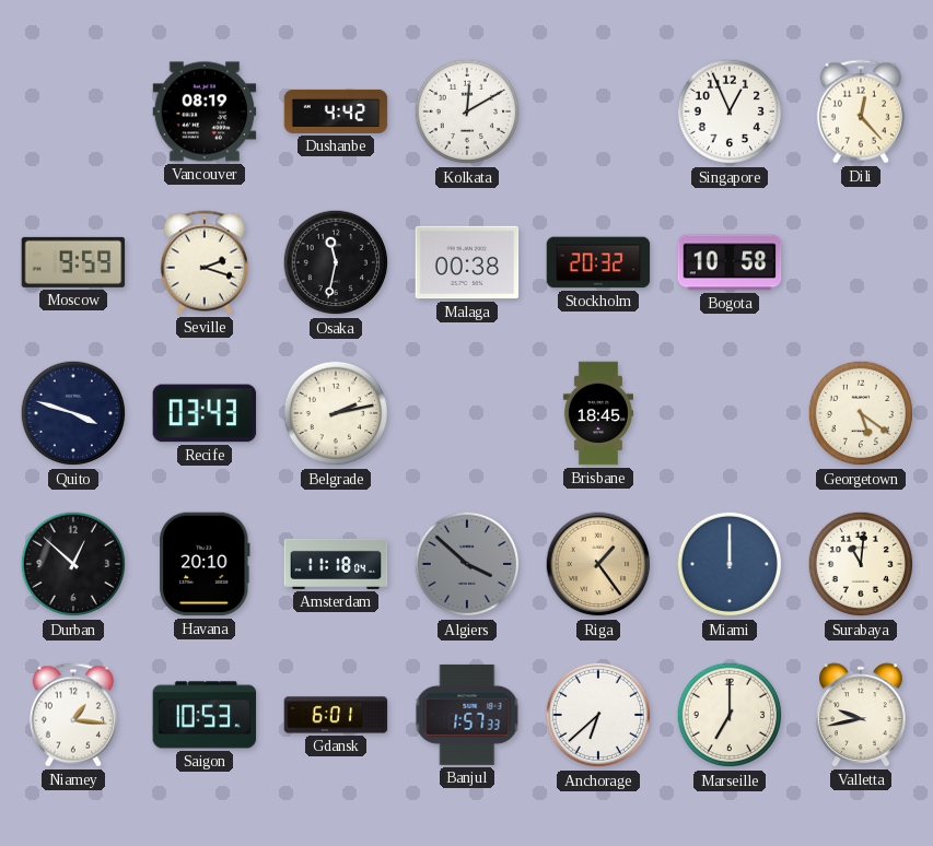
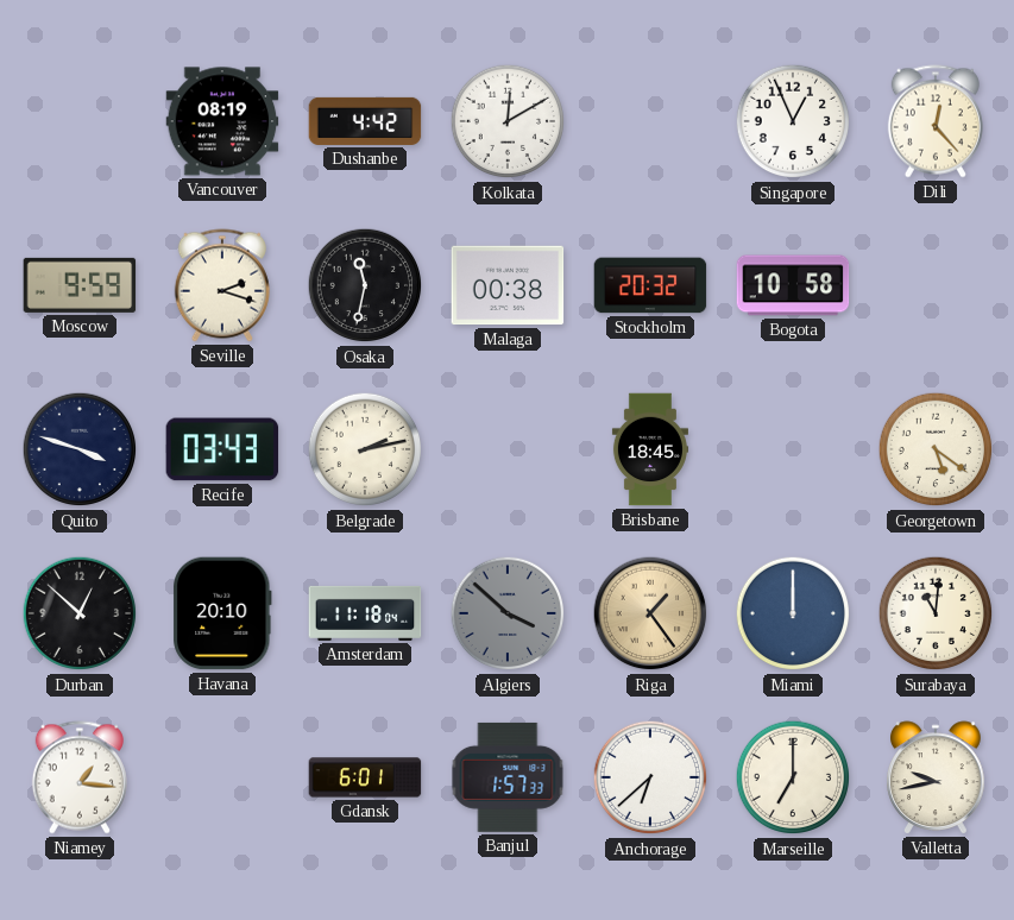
Saigon: 10:53 -> none (205, 715)
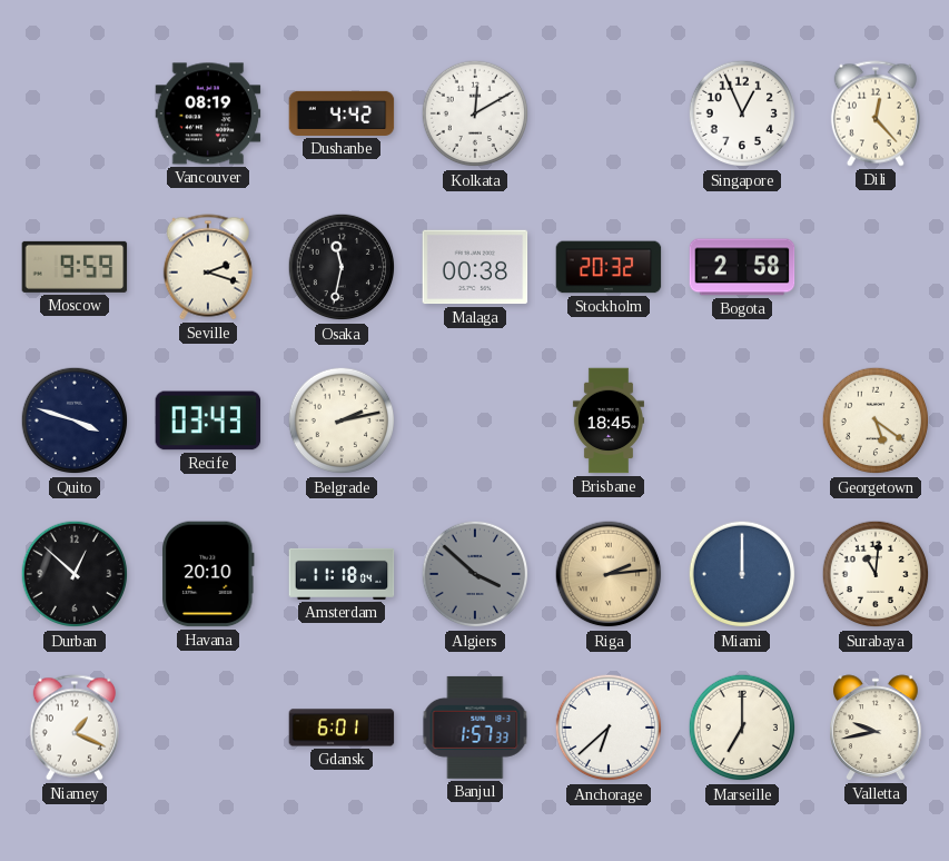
Bogota: 10:58 -> 2:58 (742, 267)
Riga: 1:24 -> 2:14 (609, 574)
Niamey: 1:16 -> 1:19 (75, 728)
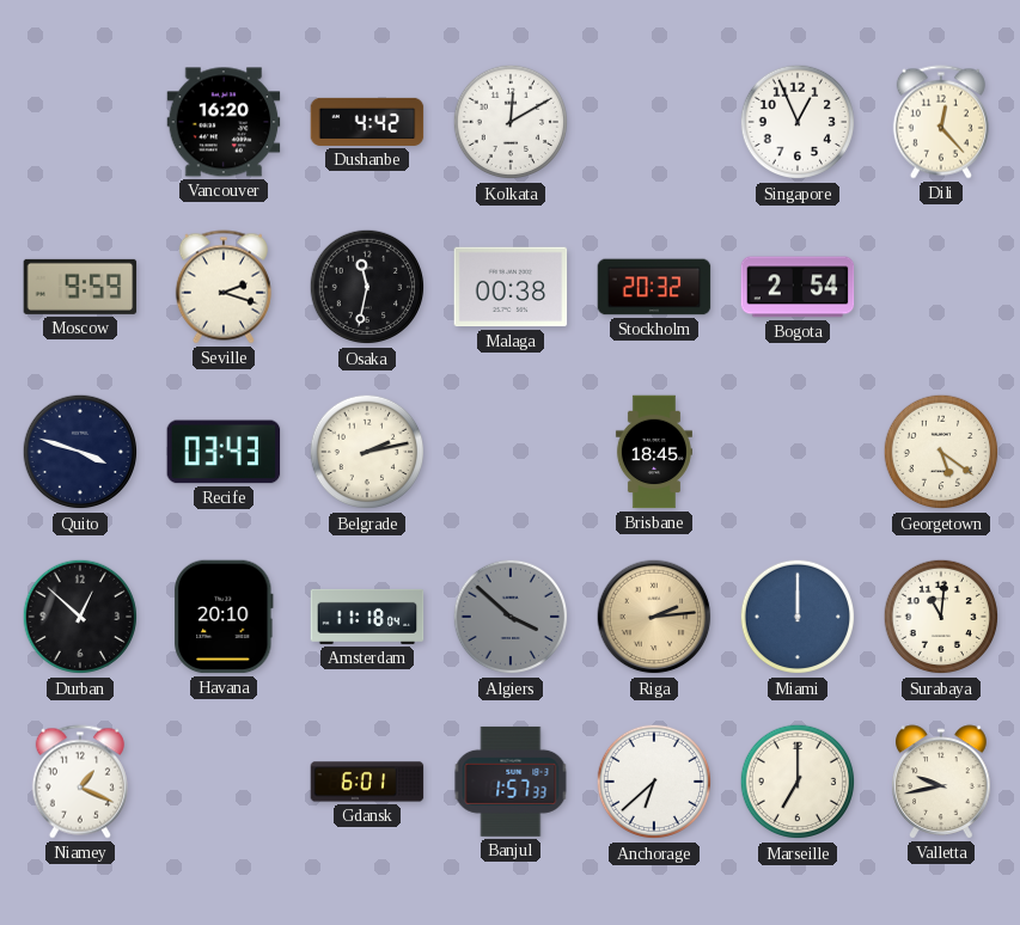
Vancouver: 08:19 -> 16:20 (224, 122)
Bogota: 2:58 -> 2:54 (798, 287)
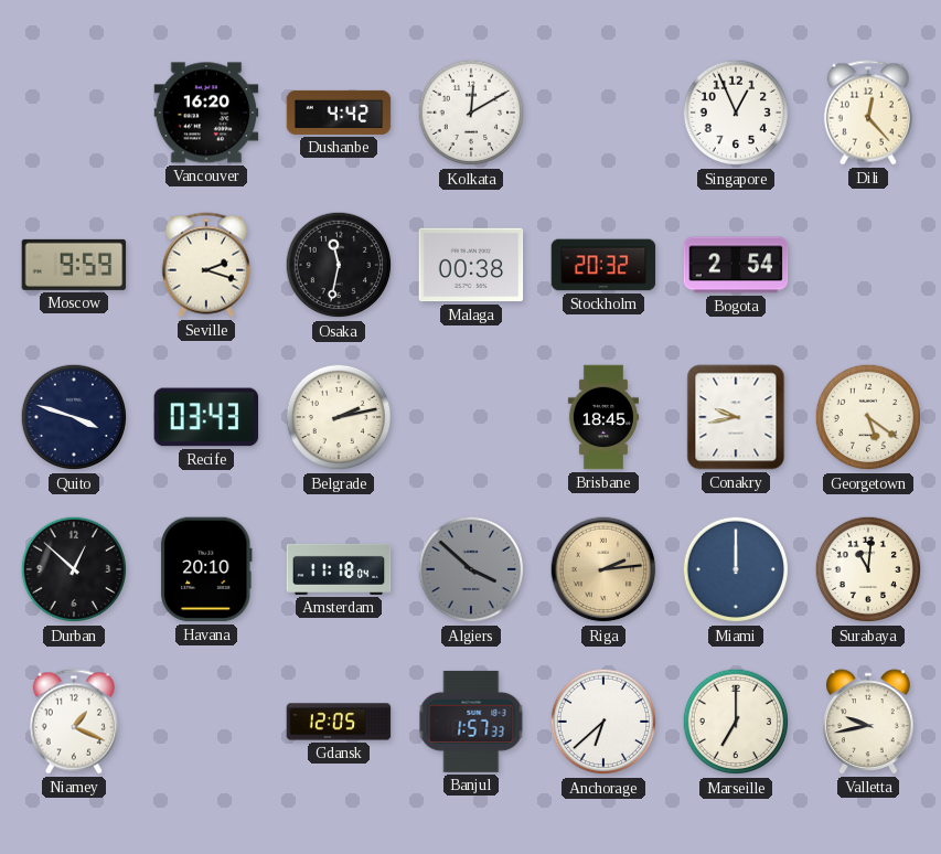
Conakry: none -> 9:43 (736, 417)
Gdansk: 6:01 -> 12:05 (339, 722)
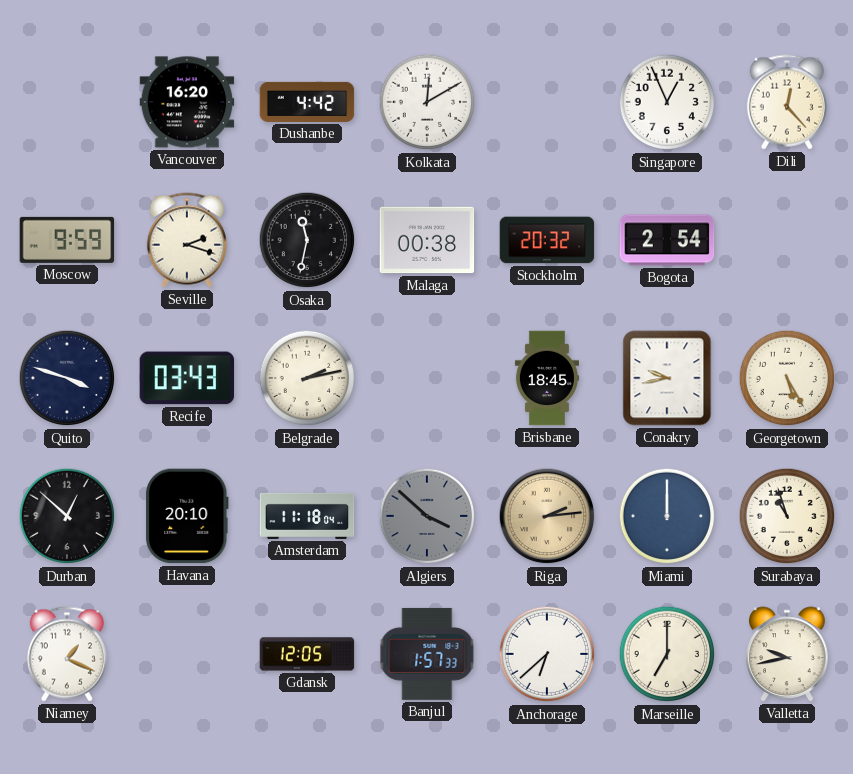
Georgetown: 5:21 -> 5:25 (787, 378)
Surabaya: 11:01 -> 10:57 (787, 516)
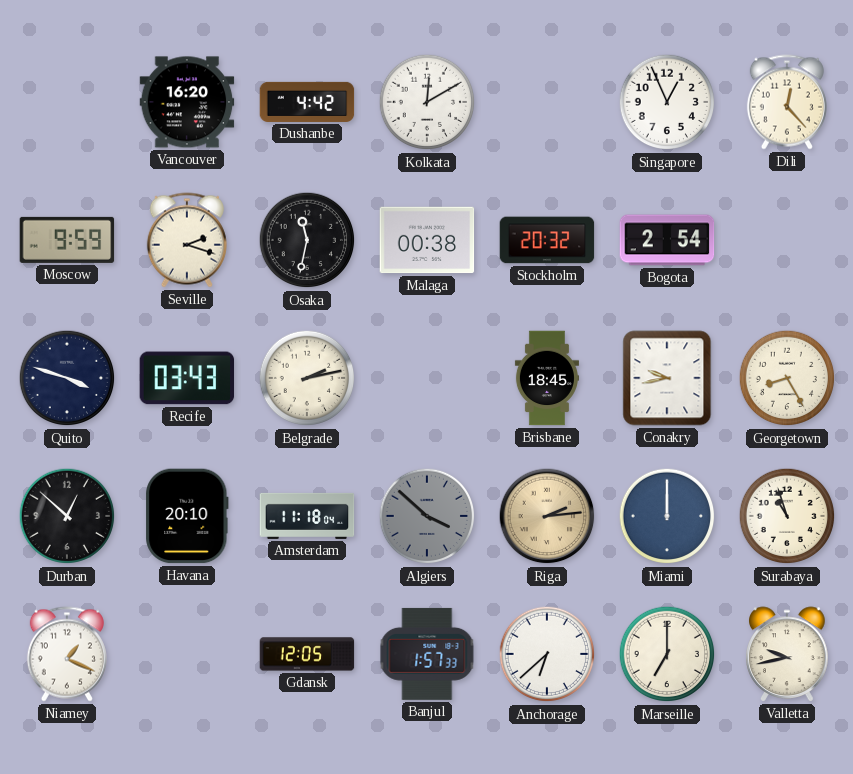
Georgetown: 5:25 -> 8:25 (787, 378)
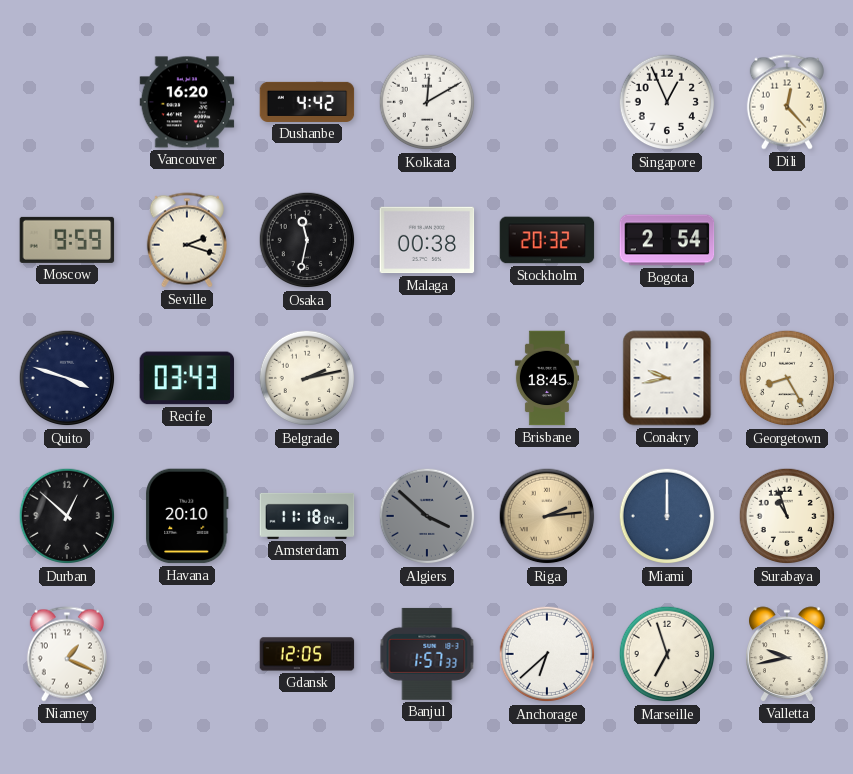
Marseille: 7:00 -> 6:57 (667, 654)
